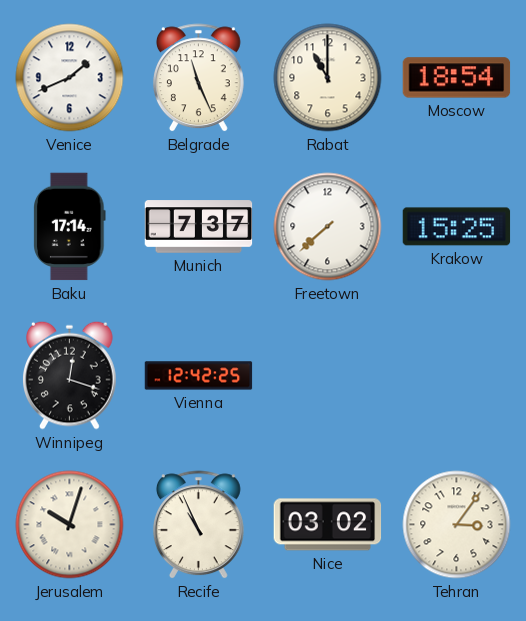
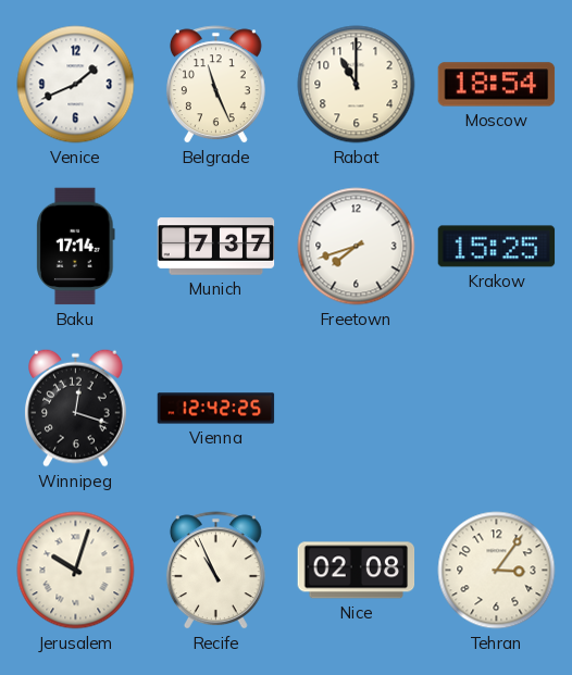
Freetown: 7:38 -> 7:42 (357, 247)
Nice: 03:02 -> 02:08 (357, 571)
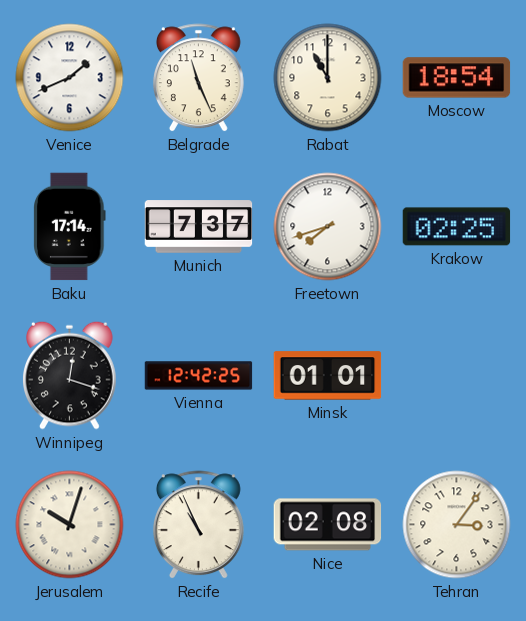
Krakow: 15:25 -> 02:25 (457, 227)
Minsk: none -> 01:01 (328, 376)
